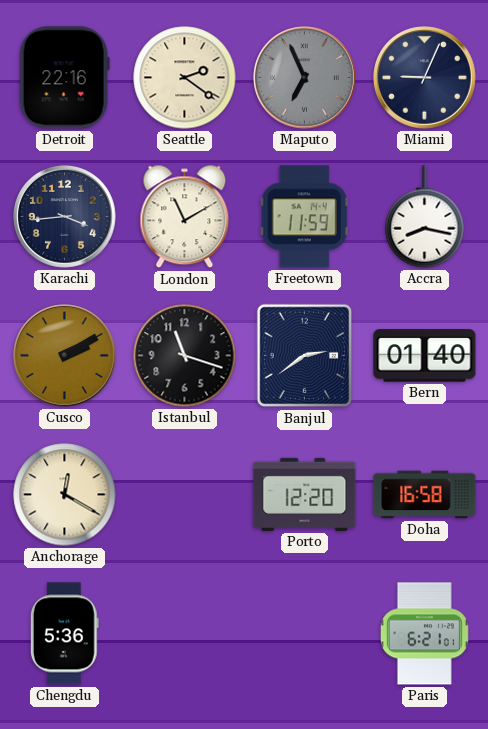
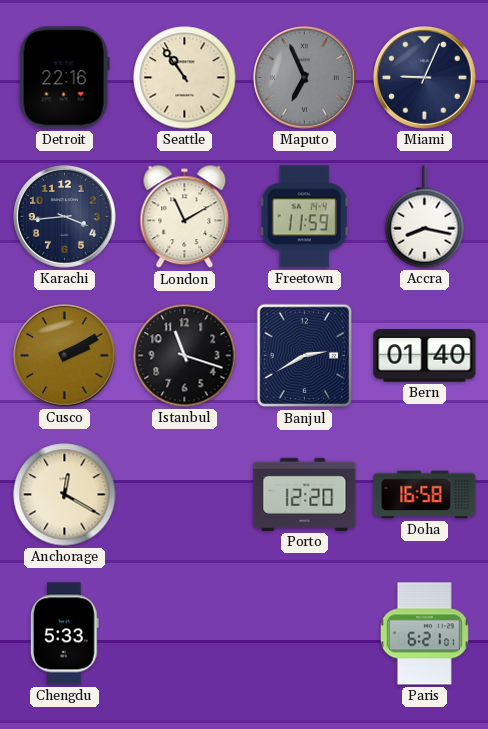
Seattle: 2:21 -> 10:54 (185, 78)
Banjul: 2:39 -> 2:40 (305, 356)
Chengdu: 5:36 -> 5:33 (64, 634)
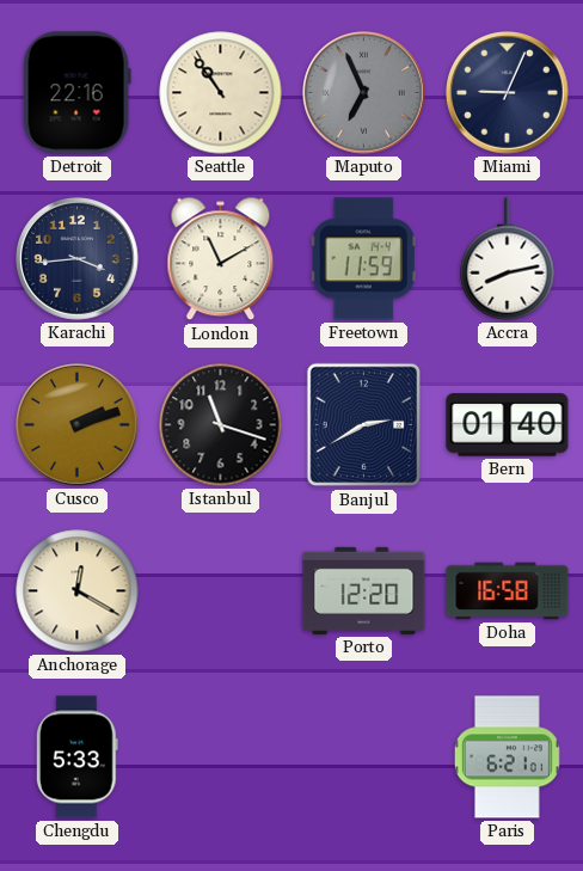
Accra: 8:17 -> 8:13 (508, 259)
Cusco: 2:10 -> 2:12 (78, 425)
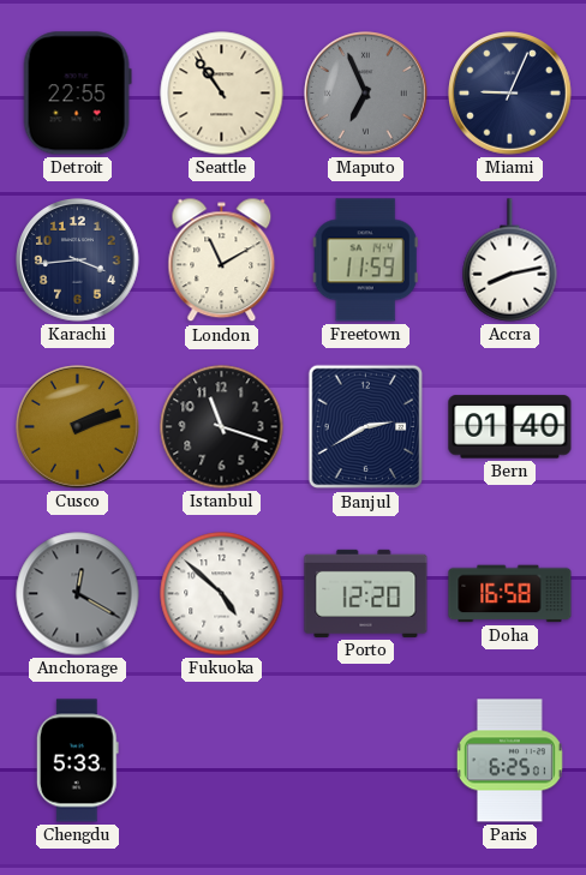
Detroit: 22:16 -> 22:55 (77, 94)
Anchorage dial: cream -> grey (78, 594)
Fukuoka: none -> 4:52 (222, 594)
Paris: 6:21 -> 6:25 (509, 761)
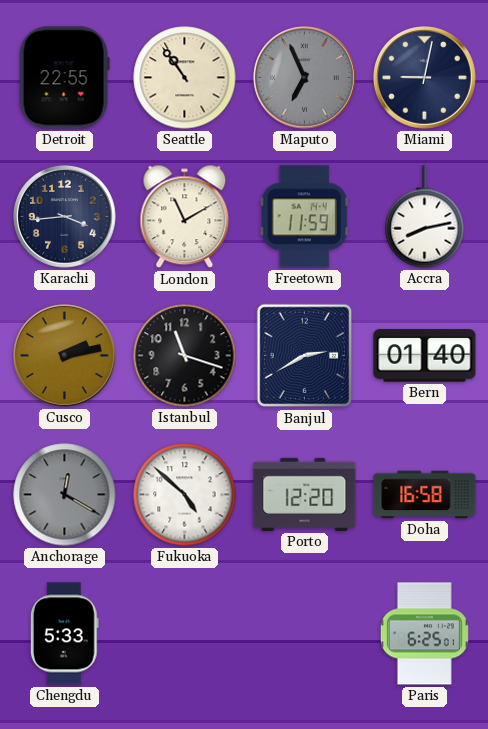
Miami: 9:04 -> 9:02 (425, 78)
Cusco: 2:12 -> 2:13 (65, 356)
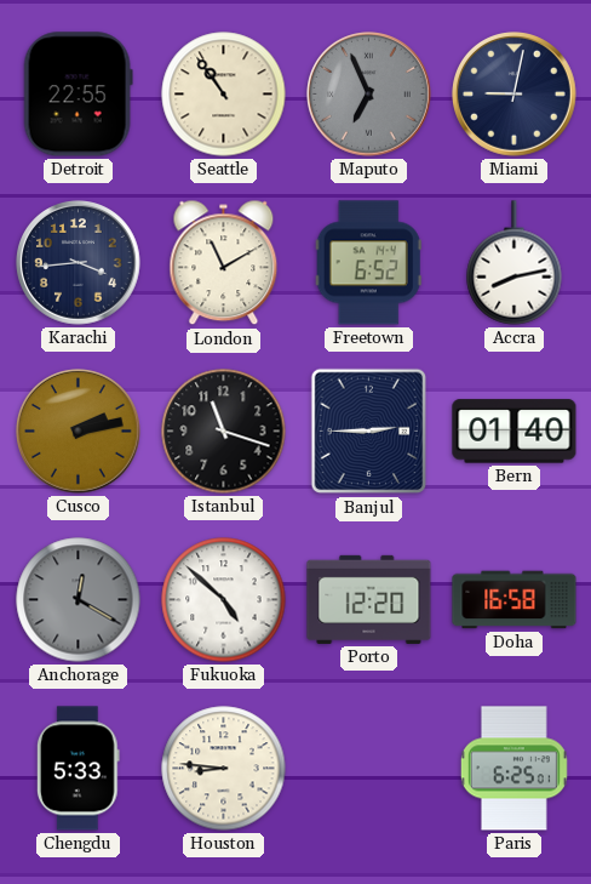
Freetown: 11:59 -> 6:52 (368, 263)
Banjul: 2:40 -> 2:45 (369, 432)
Houston: none -> 8:46 (224, 769)
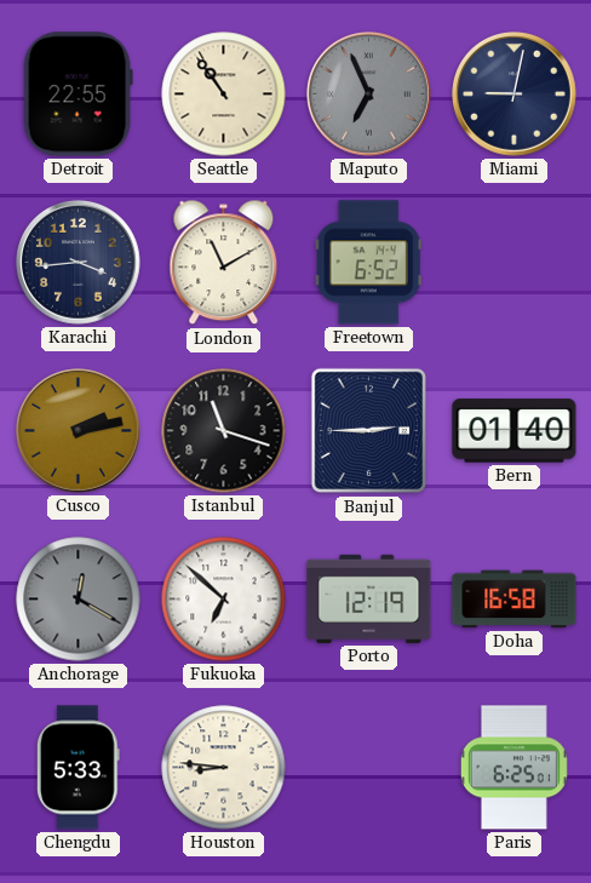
Accra: 8:13 -> none (515, 263)
Fukuoka: 4:52 -> 6:52 (224, 600)
Porto: 12:20 -> 12:19 (369, 598)
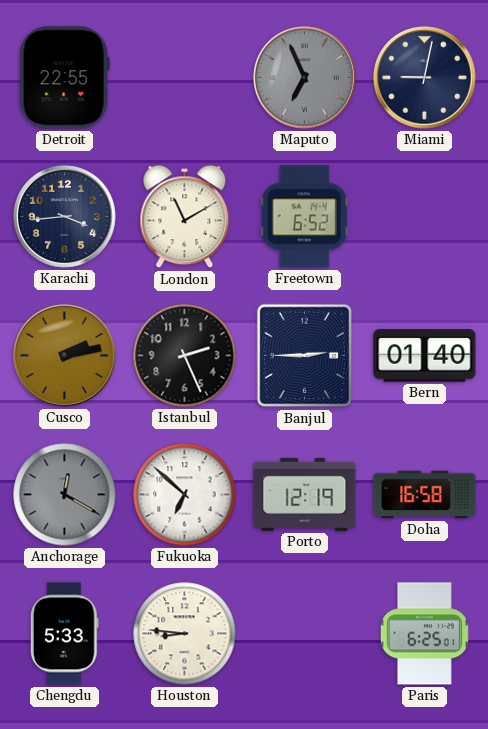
Seattle: 10:54 -> none (224, 94)
Istanbul: 11:18 -> 2:26 (185, 356)
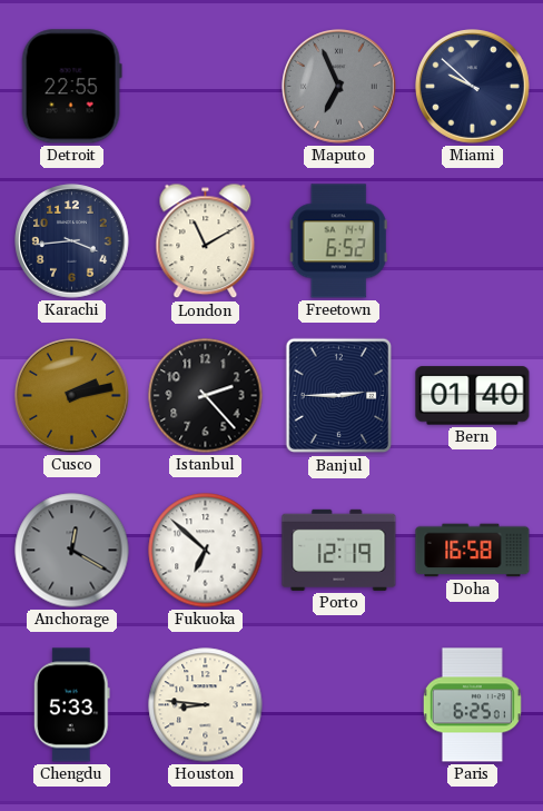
Miami: 9:02 -> 9:52 (473, 87)
Istanbul: 2:26 -> 2:23 (206, 396)
